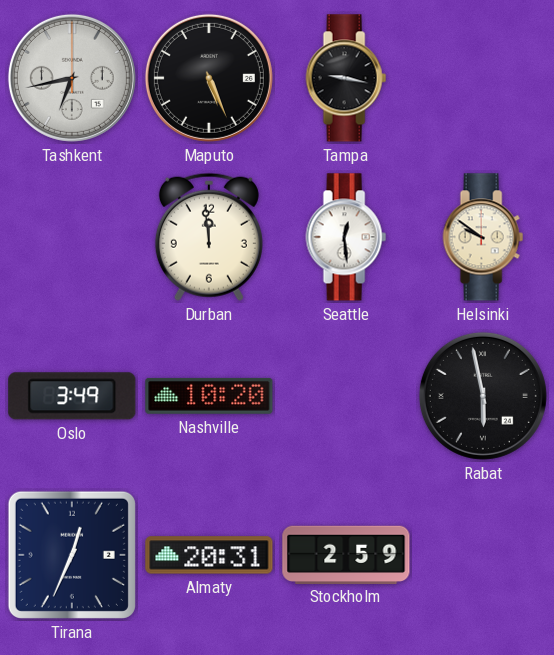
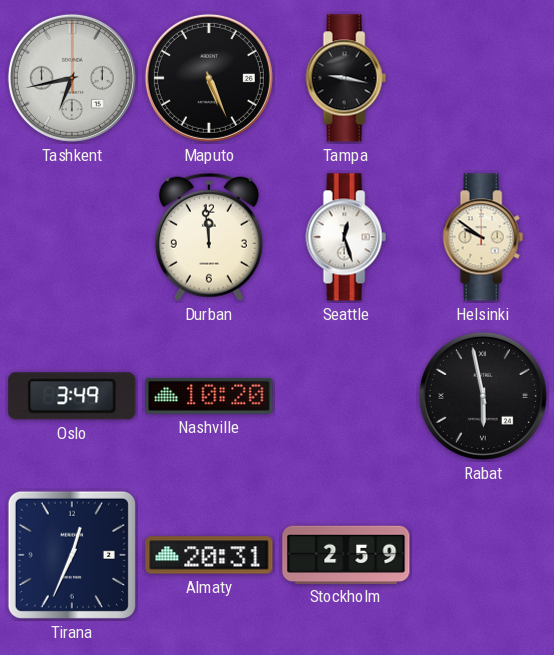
Seattle: 12:29 -> 12:27 (346, 237)
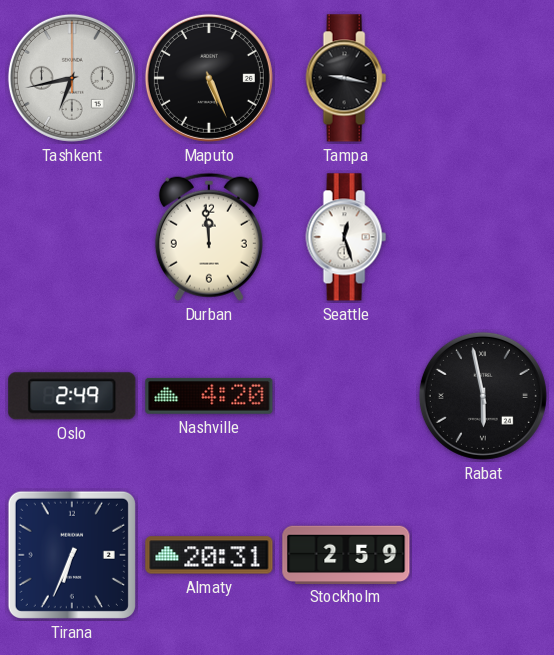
Helsinki: 9:51 -> none (483, 237)
Oslo: 3:49 -> 2:49 (72, 396)
Nashville: 10:20 -> 4:20 (209, 396)
Tirana: 12:34 -> 6:34 (72, 555)
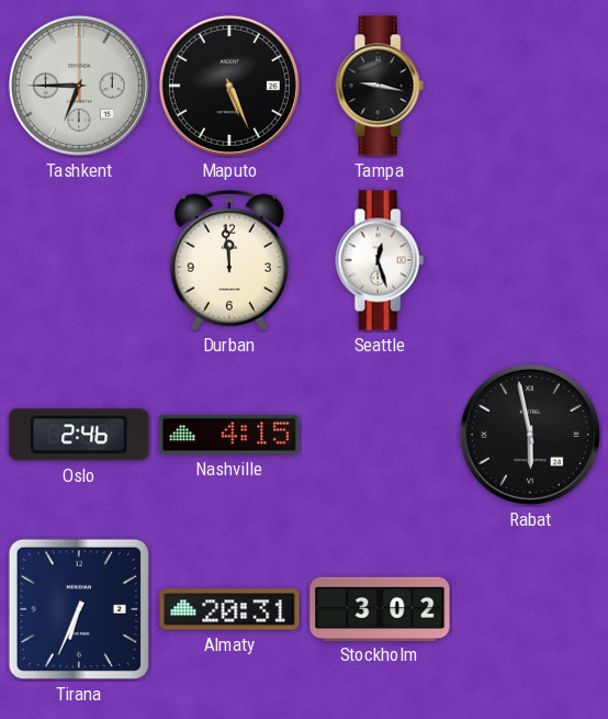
Tashkent: 6:43 -> 6:45 (79, 86)
Oslo: 2:49 -> 2:46 (79, 435)
Nashville: 4:20 -> 4:15 (229, 435)
Stockholm: 2:59 -> 3:02 (380, 608)
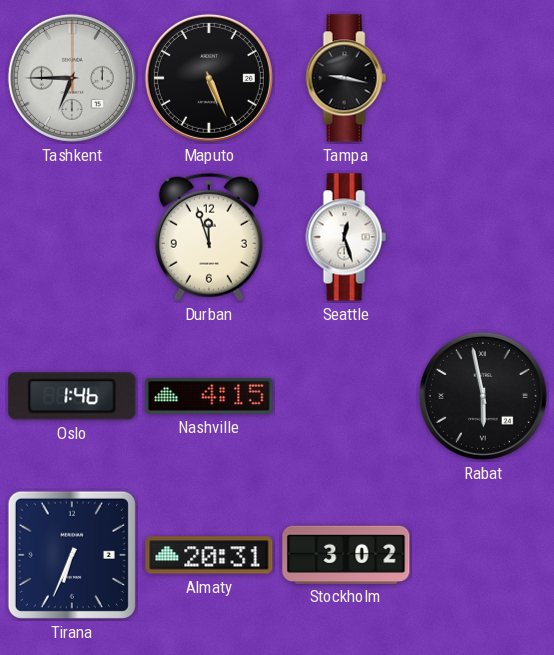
Durban: 11:59 -> 11:57 (209, 237)
Oslo: 2:46 -> 1:46 (72, 396)
